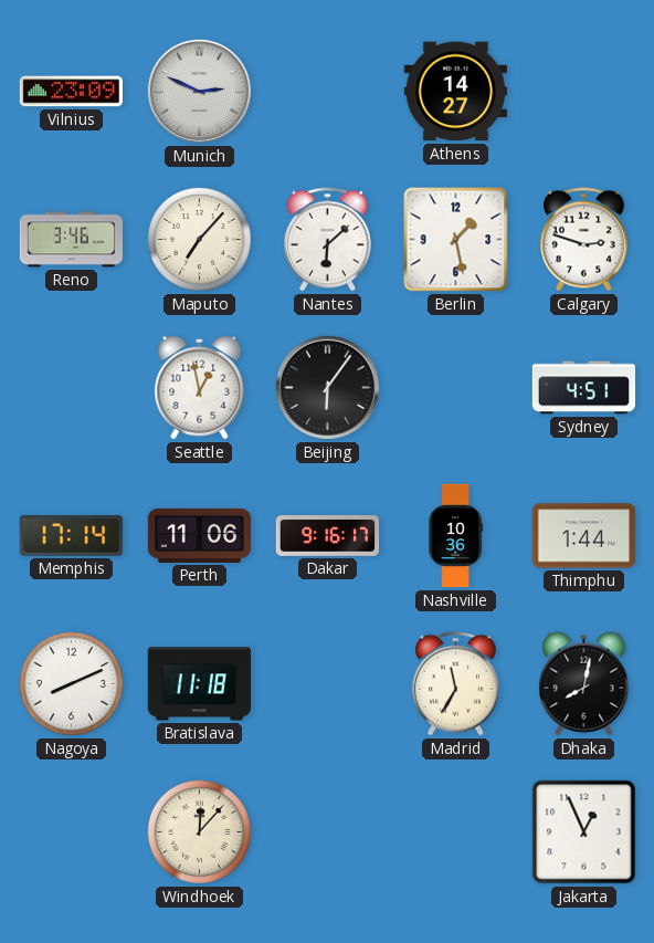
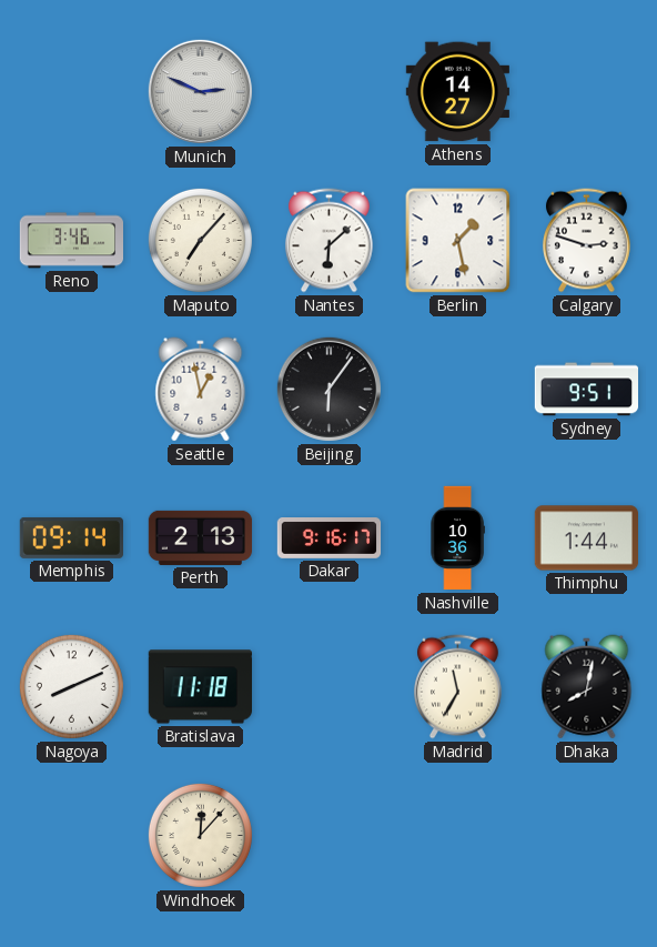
Vilnius: 23:09 -> none (71, 92)
Sydney: 4:51 -> 9:51 (587, 390)
Memphis: 17:14 -> 09:14 (71, 537)
Perth: 11:06 -> 2:13 (201, 537)
Jakarta: 12:56 -> none (584, 832)
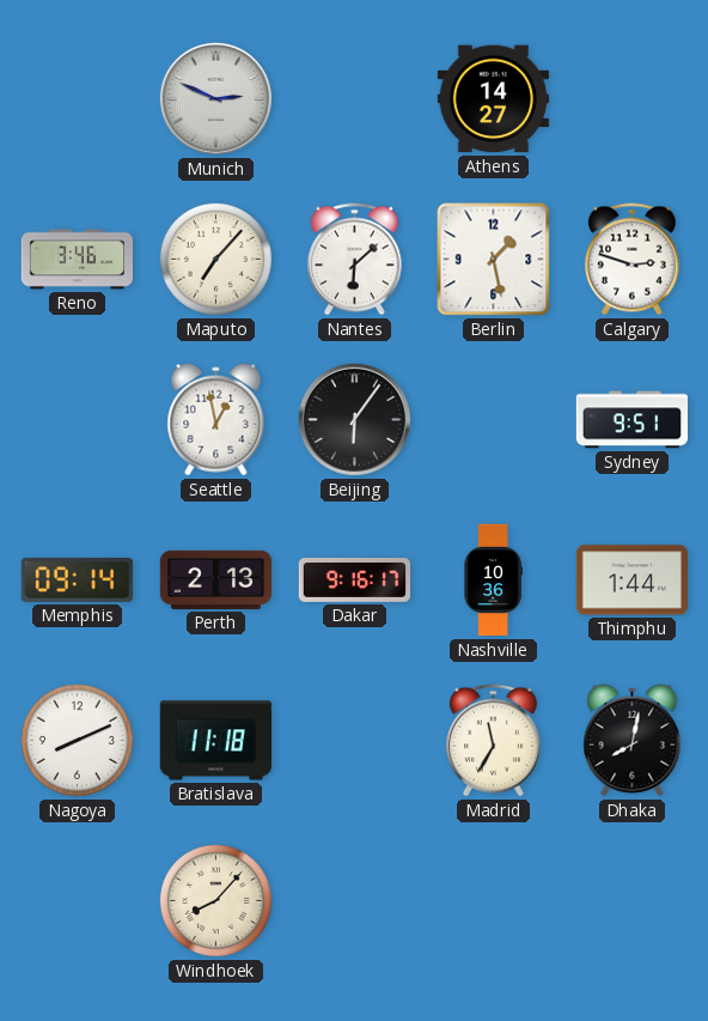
Windhoek: 12:07 -> 8:07 (215, 900)
